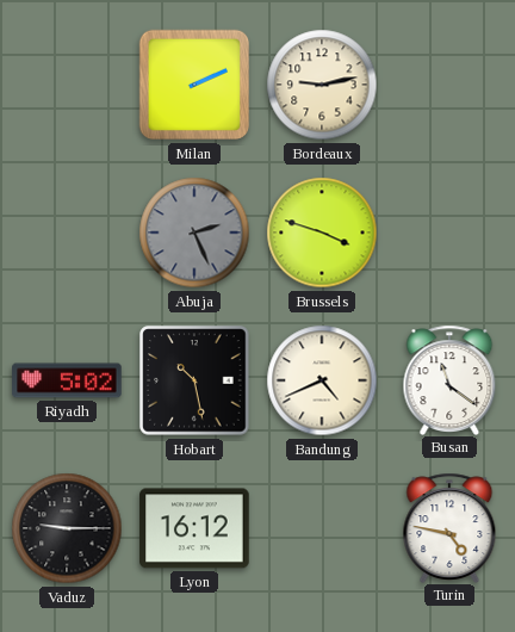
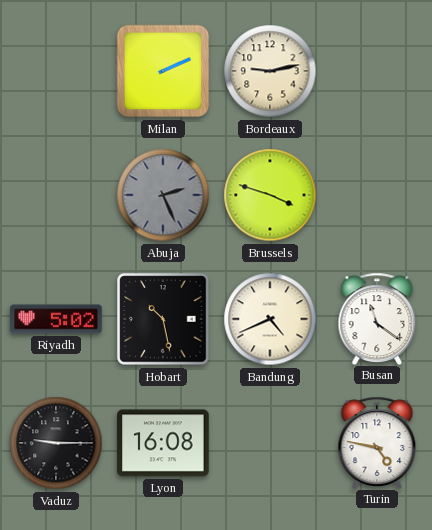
Lyon: 16:12 -> 16:08 (163, 443)
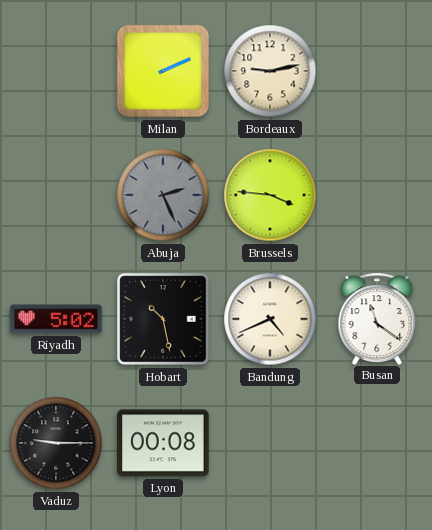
Brussels: 3:48 -> 3:46 (270, 195)
Lyon: 16:08 -> 00:08 (163, 443)
Turin: 4:47 -> none (377, 442)
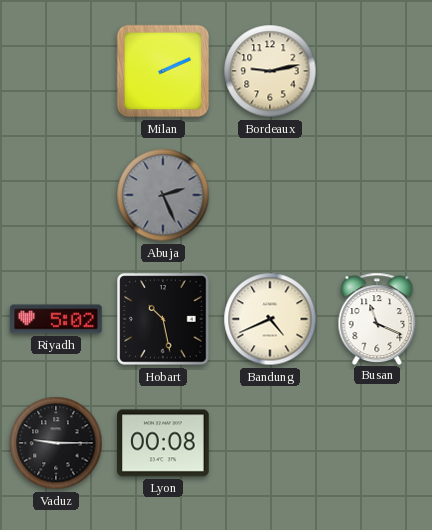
Brussels: 3:46 -> none (270, 195)
Busan: 11:21 -> 11:19 (377, 318)
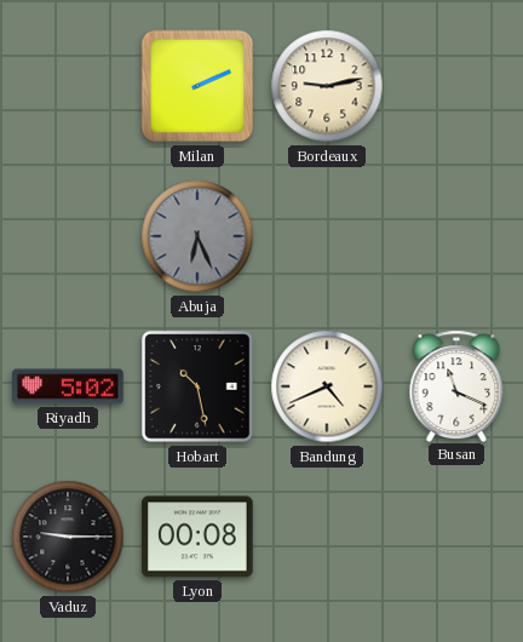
Abuja: 2:26 -> 6:26 (197, 236)
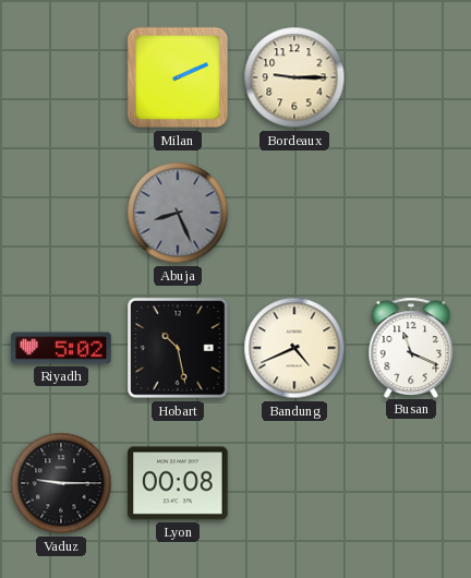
Bordeaux: 9:13 -> 9:15 (294, 77)
Abuja: 6:26 -> 8:26 (178, 213)
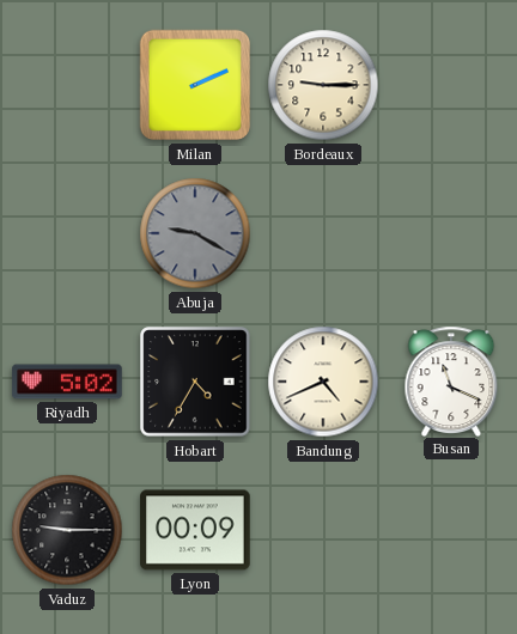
Abuja: 8:26 -> 9:20 (195, 233)
Hobart: 10:28 -> 4:35 (195, 382)
Lyon: 00:08 -> 00:09 (195, 530)
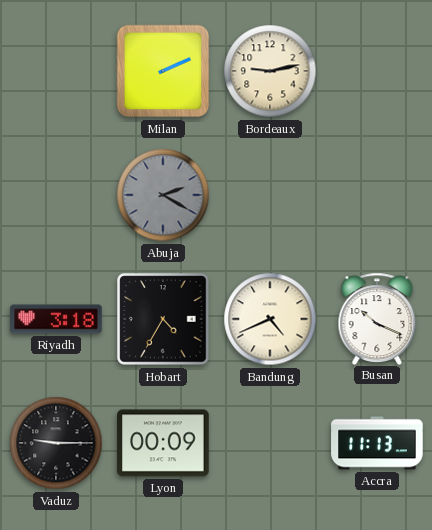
Bordeaux: 9:15 -> 9:13 (270, 71)
Abuja: 9:20 -> 2:20 (163, 195)
Riyadh: 5:02 -> 3:18 (56, 319)
Busan: 11:19 -> 10:19 (377, 318)
Accra: none -> 11:13 (377, 443)
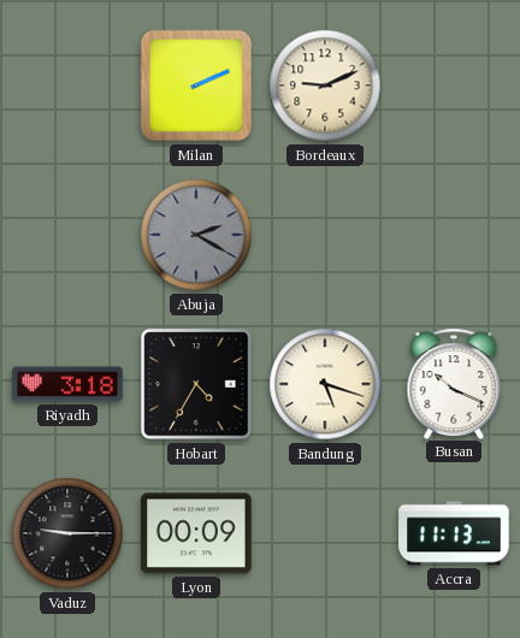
Bordeaux: 9:13 -> 9:11 (325, 85)
Bandung: 4:41 -> 5:18 (325, 384)
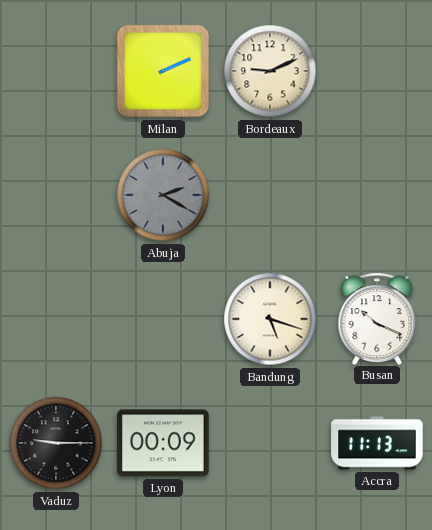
Riyadh: 3:18 -> none (67, 384)
Hobart: 4:35 -> none (196, 384)
